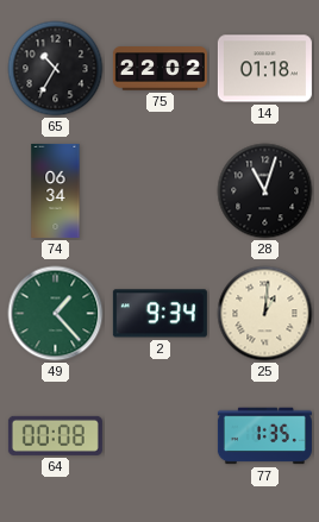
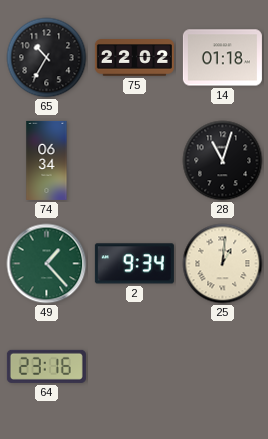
64: 00:08 -> 23:16 (46, 366)
77: 1:35 -> none (264, 436)
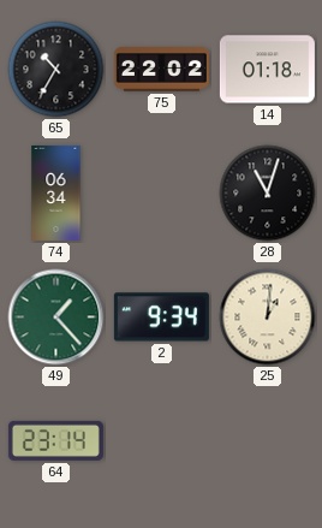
64: 23:16 -> 23:14 (55, 440)
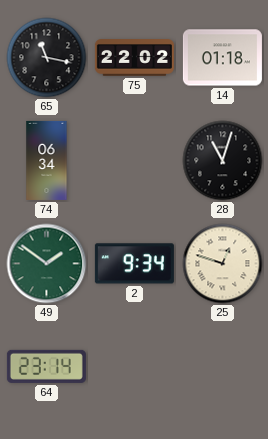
65: 10:35 -> 11:17 (47, 58)
49: 1:23 -> 1:51 (47, 264)
25: 1:01 -> 12:48 (223, 264)
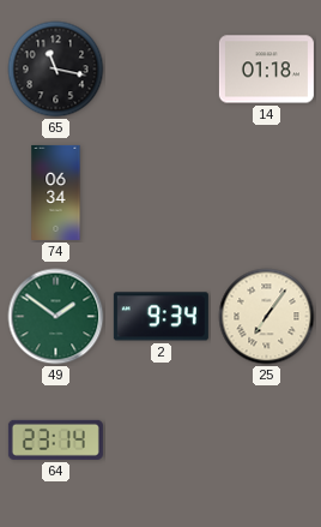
75: 22:02 -> none (134, 58)
28: 11:03 -> none (223, 161)
25: 12:48 -> 7:06 (267, 317)
